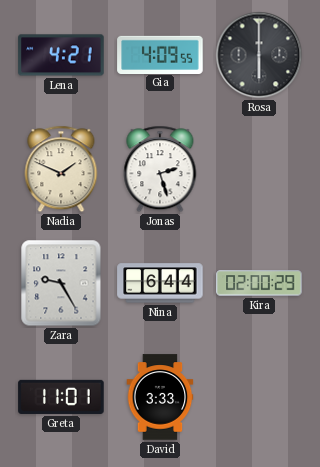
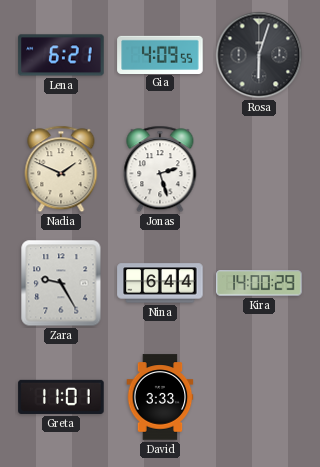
Lena: 4:21 -> 6:21 (61, 55)
Rosa: 6:00 -> 6:03 (259, 55)
Kira: 02:00 -> 14:00 (259, 283)
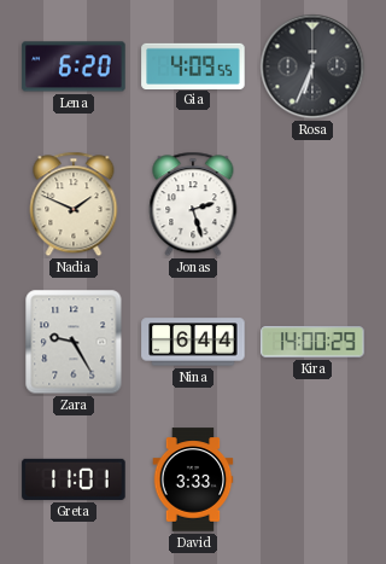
Lena: 6:21 -> 6:20 (74, 66)
Rosa: 6:03 -> 6:34 (312, 66)
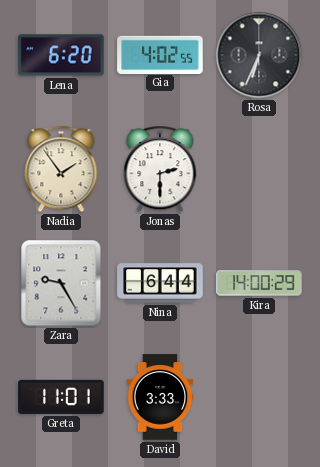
Gia: 4:09 -> 4:02 (160, 54)
Nadia: 1:49 -> 1:54 (61, 169)
Jonas: 2:27 -> 2:30 (160, 169)
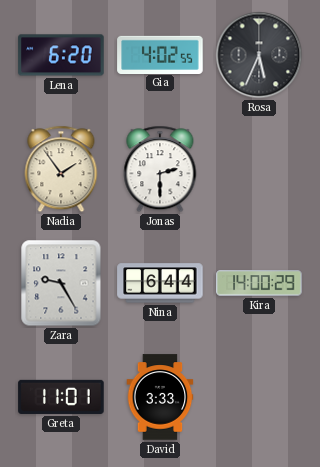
Rosa: 6:34 -> 5:34 (259, 55)
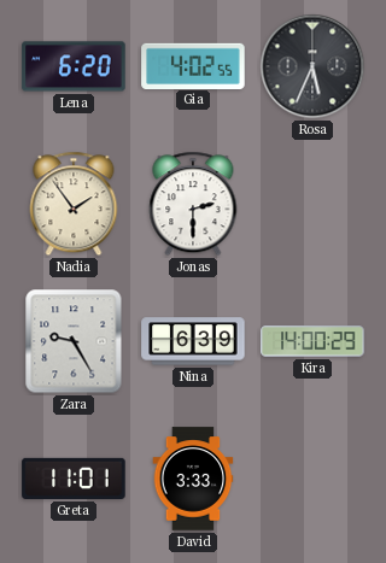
Nina: 6:44 -> 6:39 (193, 341)
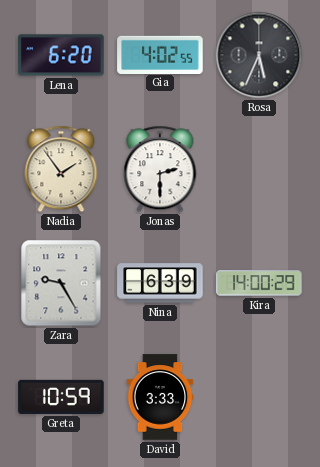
Greta: 11:01 -> 10:59 (61, 397)
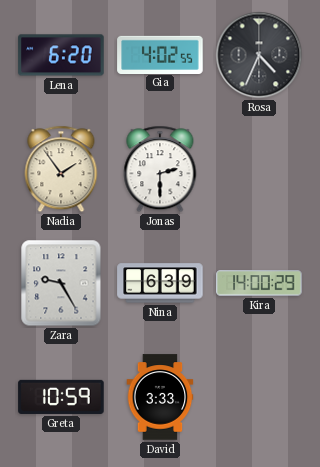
Rosa: 5:34 -> 4:34 (259, 55)
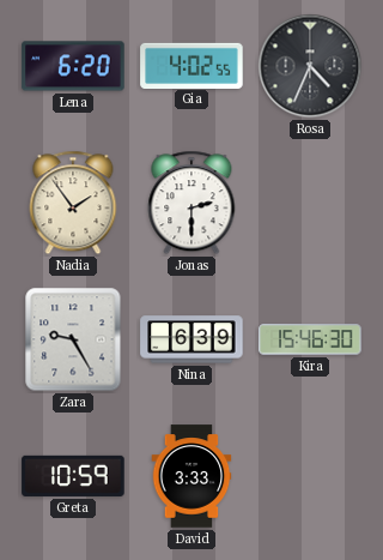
Kira: 14:00 -> 15:46 (310, 339)
